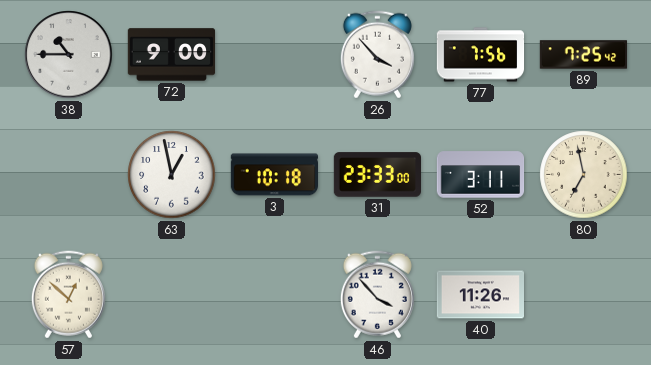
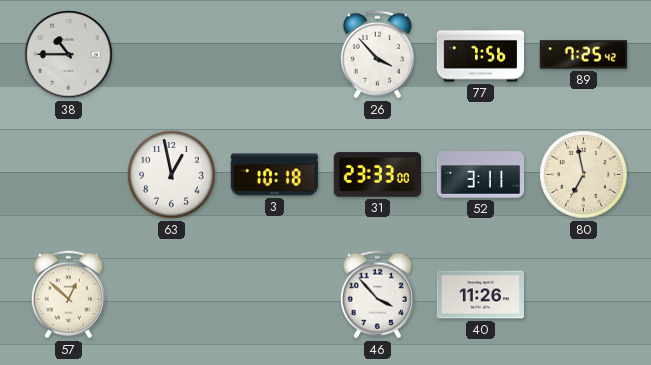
72: 9:00 -> none (172, 55)
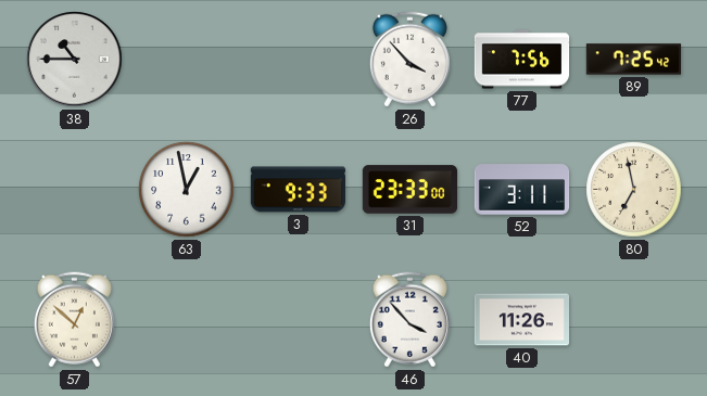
3: 10:18 -> 9:33 (299, 190)
